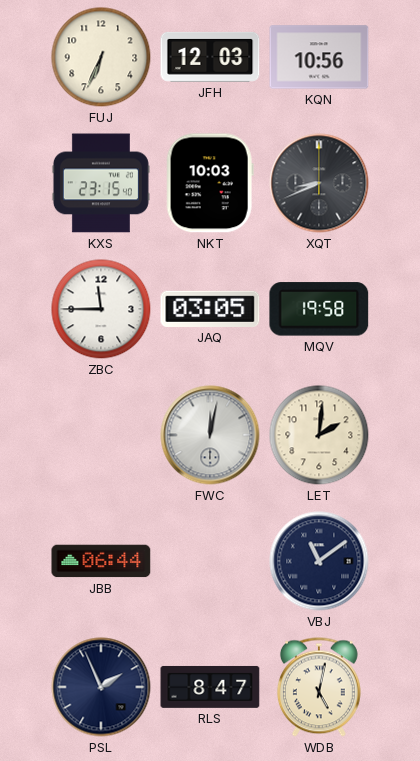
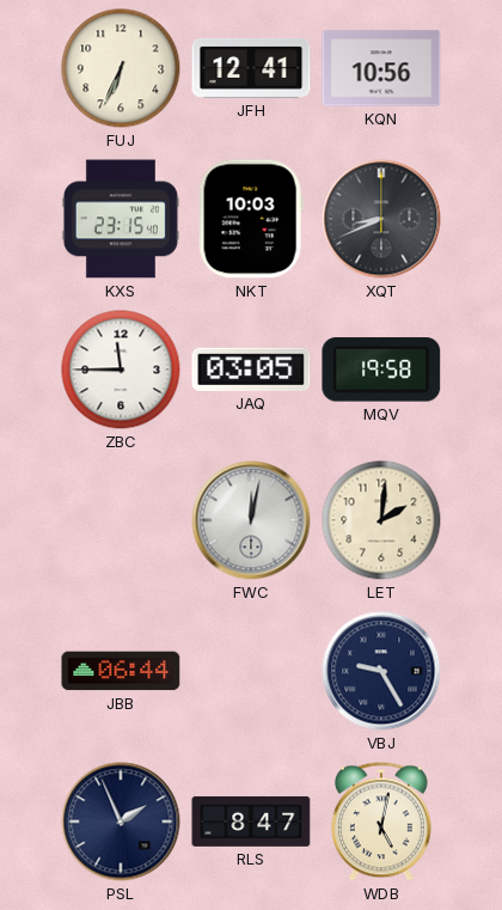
JFH: 12:03 -> 12:41 (251, 68)
VBJ: 11:09 -> 9:25 (381, 671)
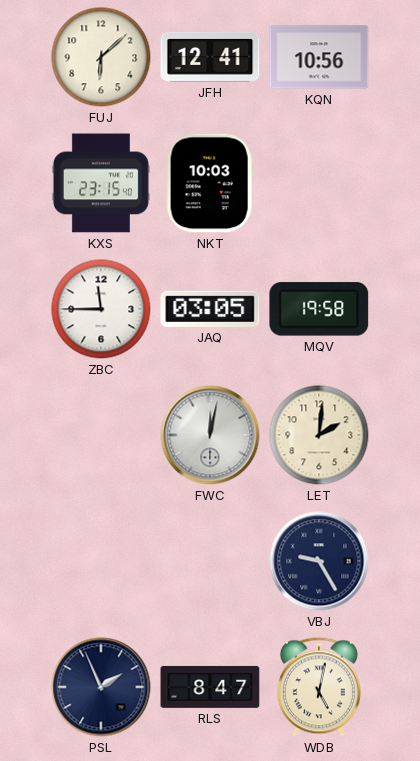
FUJ: 6:34 -> 6:08 (101, 57)
XQT: 8:41 -> none (381, 219)
JBB: 06:44 -> none (121, 671)
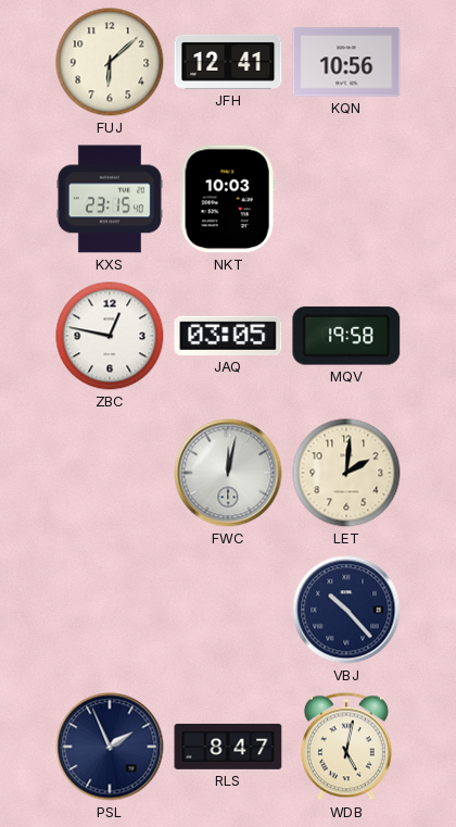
ZBC: 11:45 -> 12:47 (110, 336)
VBJ: 9:25 -> 10:23 (346, 610)
